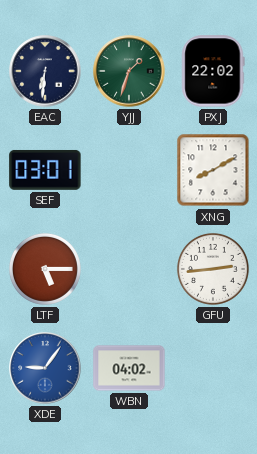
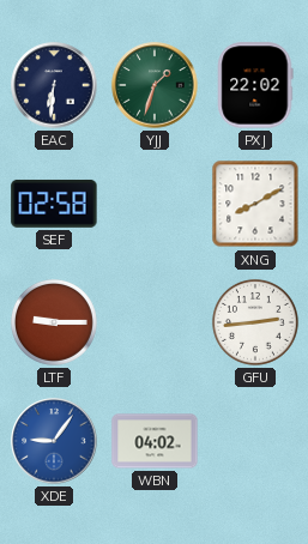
SEF: 03:01 -> 02:58 (54, 204)
LTF: 5:15 -> 9:15 (54, 322)
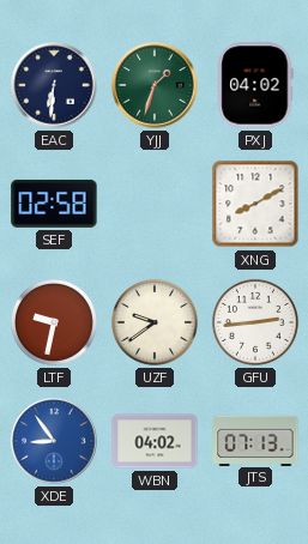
PXJ: 22:02 -> 04:02 (255, 85)
LTF: 9:15 -> 9:32 (54, 322)
UZF: none -> 9:39 (155, 322)
XDE: 9:06 -> 8:54 (54, 441)
JTS: none -> 07:13 (255, 440)
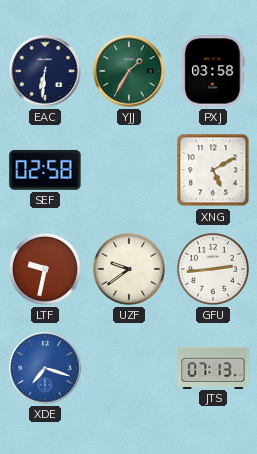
YJJ: 1:33 -> 1:35 (129, 71)
PXJ: 04:02 -> 03:58 (213, 71)
XNG: 8:10 -> 5:10 (213, 170)
XDE: 8:54 -> 7:18 (45, 368)
WBN: 04:02 -> none (155, 441)
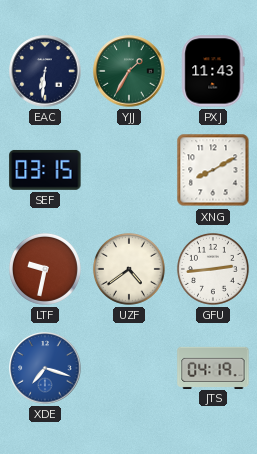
PXJ: 03:58 -> 11:43 (213, 71)
SEF: 02:58 -> 03:15 (45, 170)
XNG: 5:10 -> 8:10 (213, 170)
UZF: 9:39 -> 4:39 (129, 269)
JTS: 07:13 -> 04:19 (213, 367)
